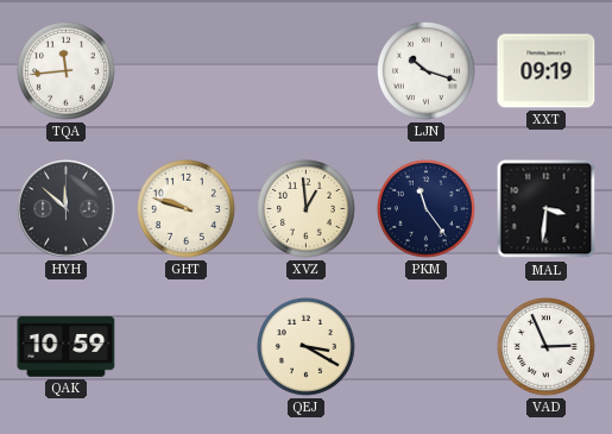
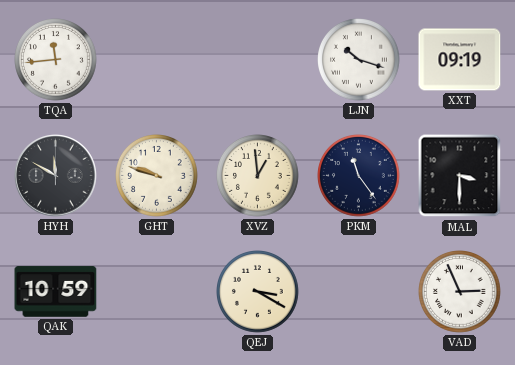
HYH: 11:52 -> 11:50 (56, 176)
MAL: 3:31 -> 3:30 (460, 176)
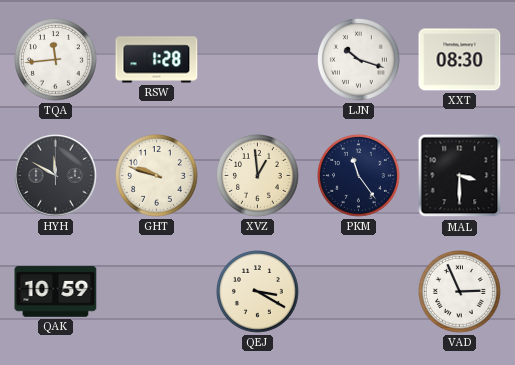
RSW: none -> 1:28 (157, 60)
XXT: 09:19 -> 08:30 (460, 60)
